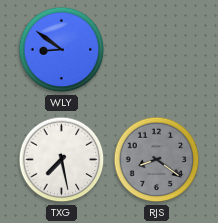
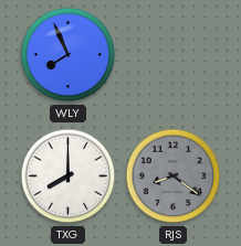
WLY: 8:51 -> 7:56 (69, 55)
TXG: 7:28 -> 8:00 (69, 177)
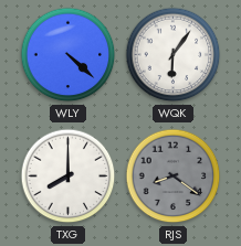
WLY: 7:56 -> 4:22 (69, 55)
WQK: none -> 6:06 (174, 55)
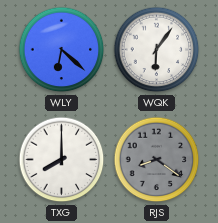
WLY: 4:22 -> 6:22 (62, 50)
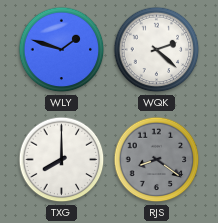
WLY: 6:22 -> 1:48 (62, 50)
WQK: 6:06 -> 2:22 (157, 50)
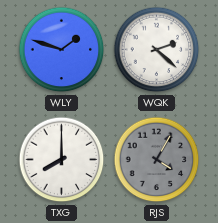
RJS: 8:21 -> 4:05 (157, 160)
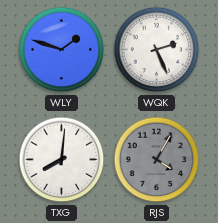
WQK: 2:22 -> 2:26 (157, 50)
TXG: 8:00 -> 8:01 (62, 160)
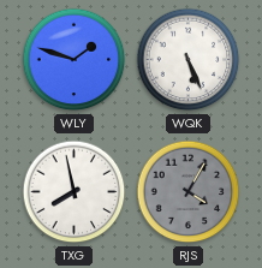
WQK: 2:26 -> 5:26 (189, 60)
TXG: 8:01 -> 7:58 (75, 192)
